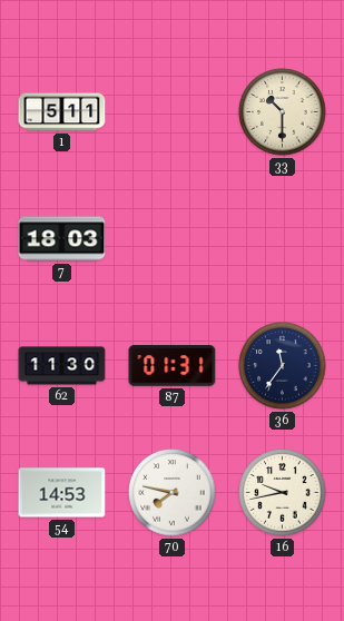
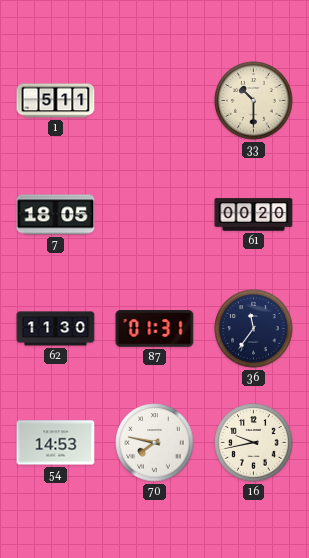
7: 18:03 -> 18:05 (56, 215)
61: none -> 00:20 (254, 215)
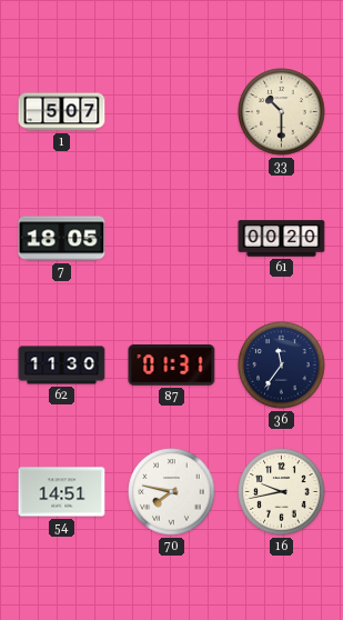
1: 5:11 -> 5:07 (62, 112)
54: 14:53 -> 14:51 (62, 492)
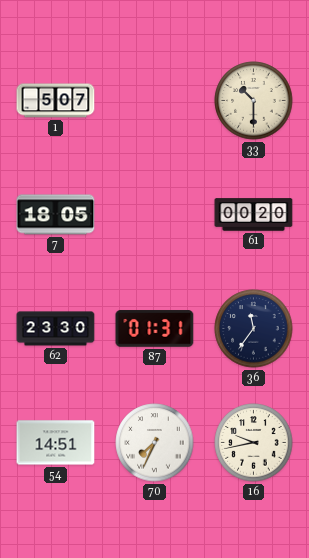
62: 11:30 -> 23:30 (56, 329)
70: 7:47 -> 7:34 (155, 443)
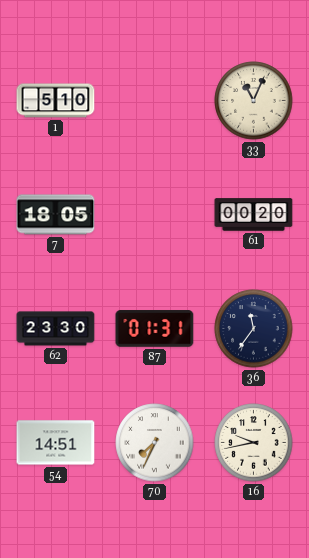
1: 5:07 -> 5:10 (56, 101)
33: 10:30 -> 11:04 (254, 101)
